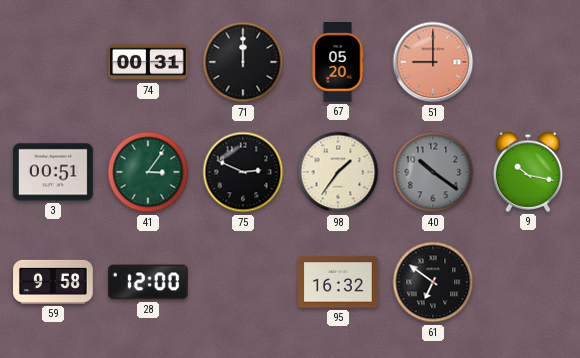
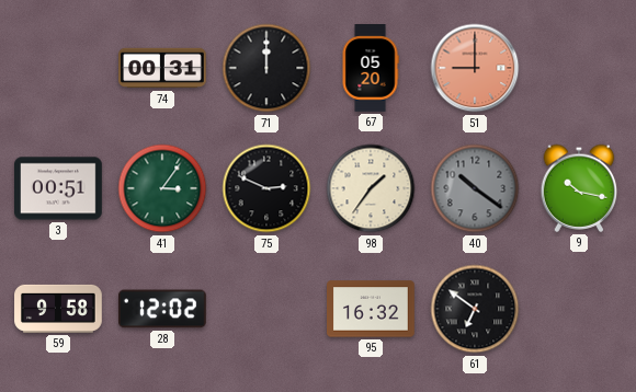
28: 12:00 -> 12:02 (162, 309)
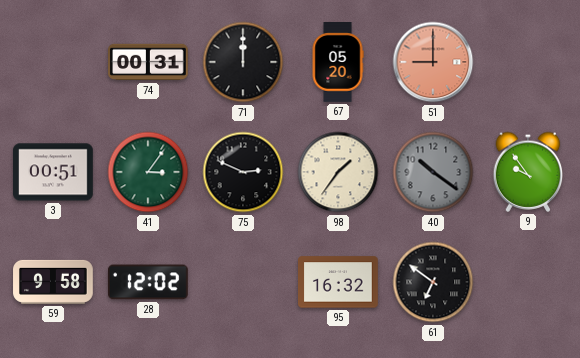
9: 10:17 -> 9:54 (528, 172)
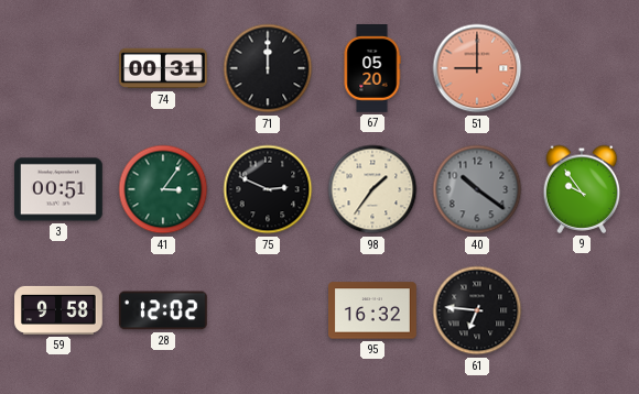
61: 6:51 -> 6:46 (477, 310)
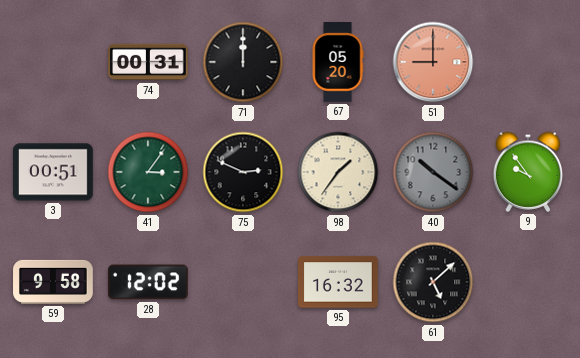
61: 6:46 -> 5:08 (433, 282)
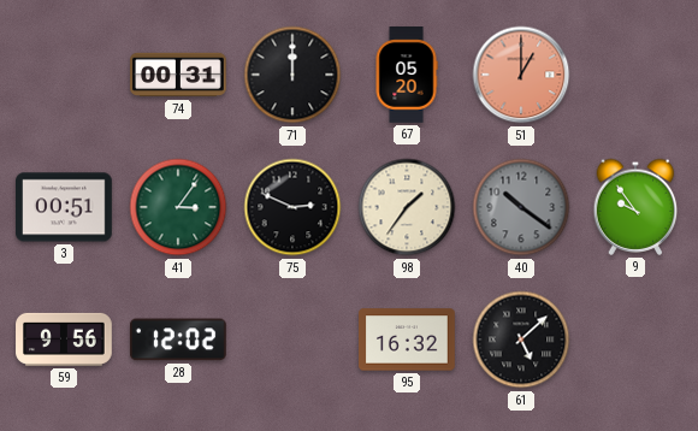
51: 9:00 -> 1:00 (521, 75)
59: 9:58 -> 9:56 (64, 340)
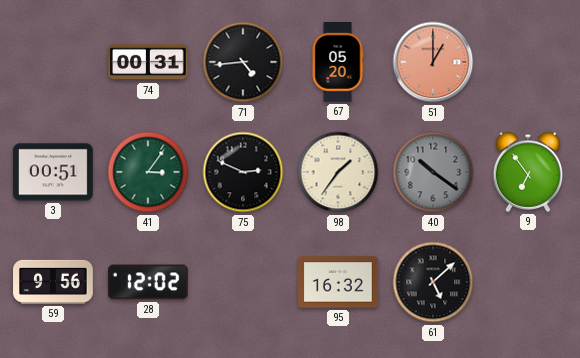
71: 12:00 -> 4:44 (243, 62)
9: 9:54 -> 6:54 (528, 172)
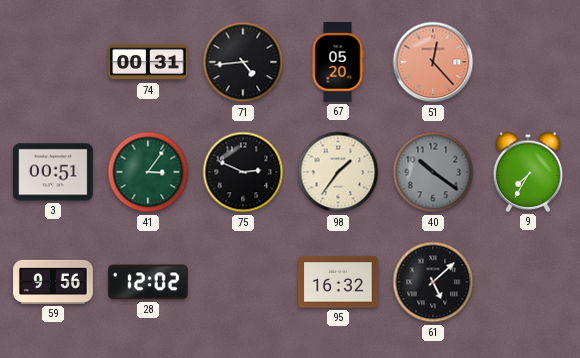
51: 1:00 -> 12:23 (433, 62)
9: 6:54 -> 7:35 (528, 172)
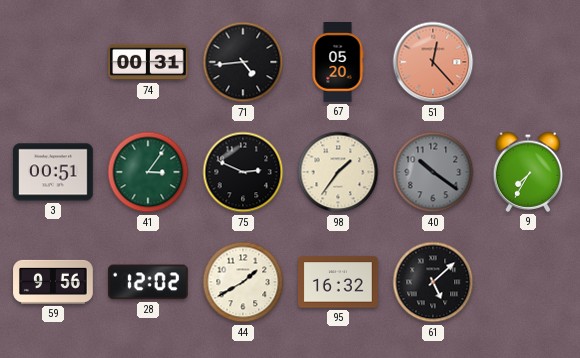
44: none -> 1:40 (243, 282)
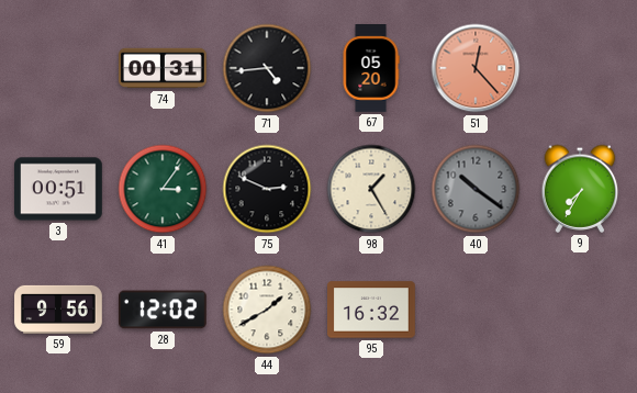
98: 1:36 -> 1:25 (371, 189)
61: 5:08 -> none (433, 282)
